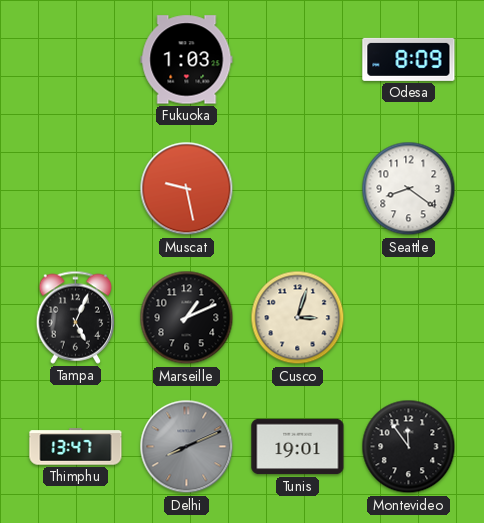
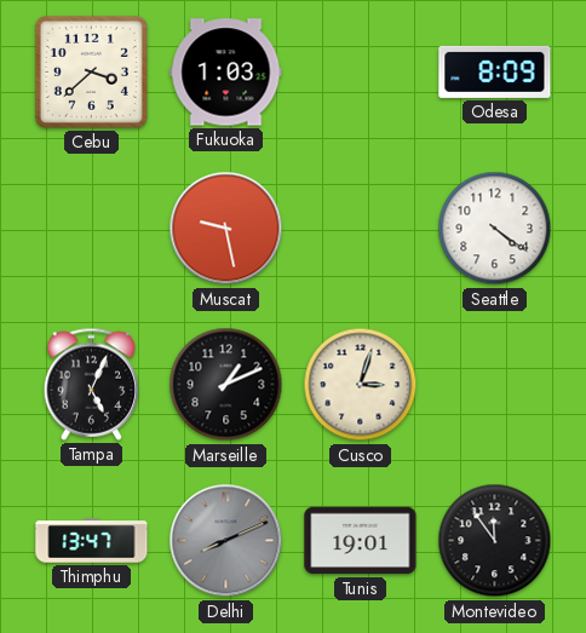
Cebu: none -> 3:38 (91, 71)
Seattle: 8:21 -> 4:21 (495, 229)
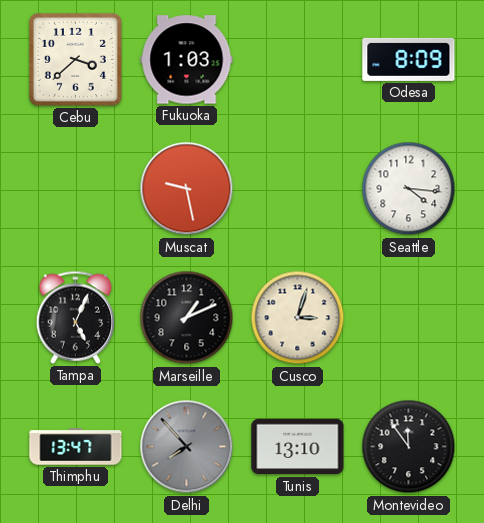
Seattle: 4:21 -> 4:16 (409, 189)
Delhi: 8:11 -> 7:53 (187, 447)
Tunis: 19:01 -> 13:10 (298, 447)
